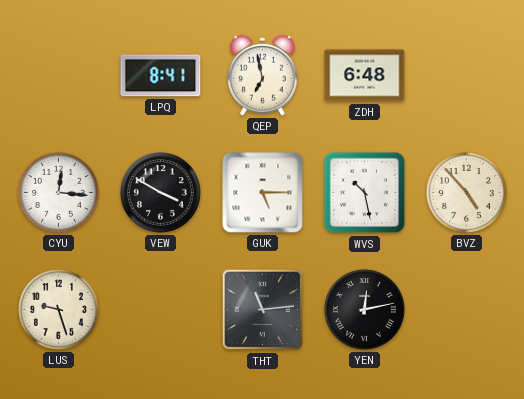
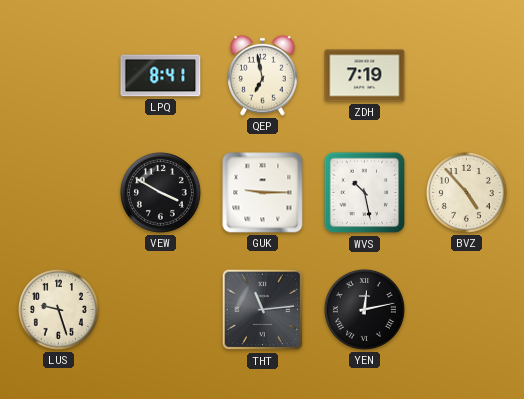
ZDH: 6:48 -> 7:19 (365, 76)
CYU: 12:16 -> none (58, 192)
GUK: 5:15 -> 9:15 (263, 193)
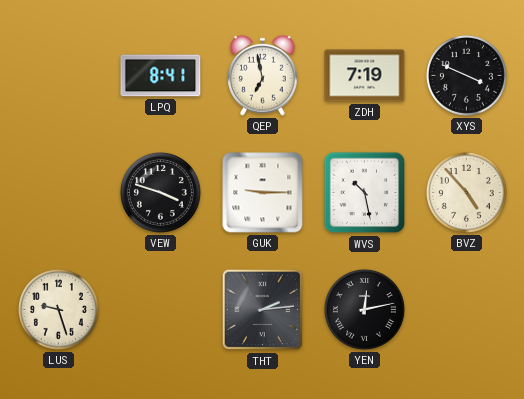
XYS: none -> 3:49 (466, 75)
VEW: 3:50 -> 3:48 (160, 192)
THT: 11:14 -> 2:14 (263, 310)
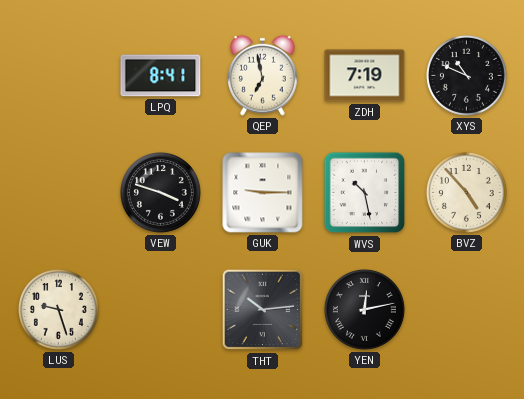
XYS: 3:49 -> 10:49 (466, 75)
THT: 2:14 -> 10:14 (263, 310)
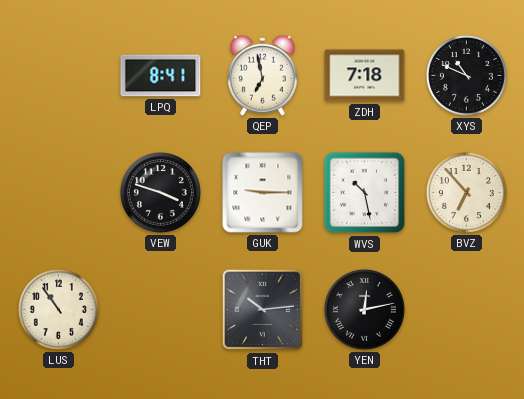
ZDH: 7:19 -> 7:18 (365, 76)
BVZ: 4:53 -> 6:53 (466, 192)
LUS: 9:27 -> 10:54 (58, 309)
